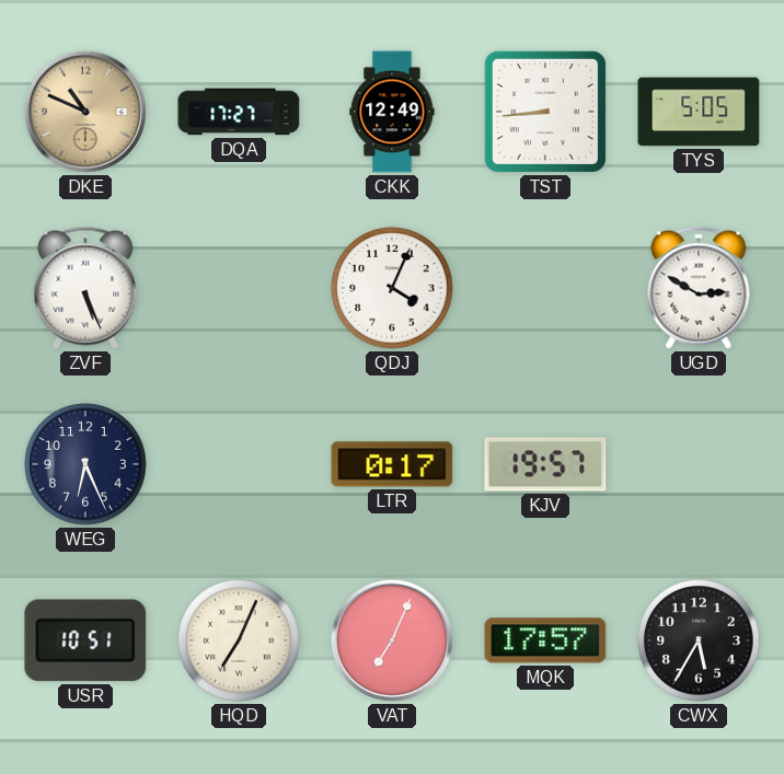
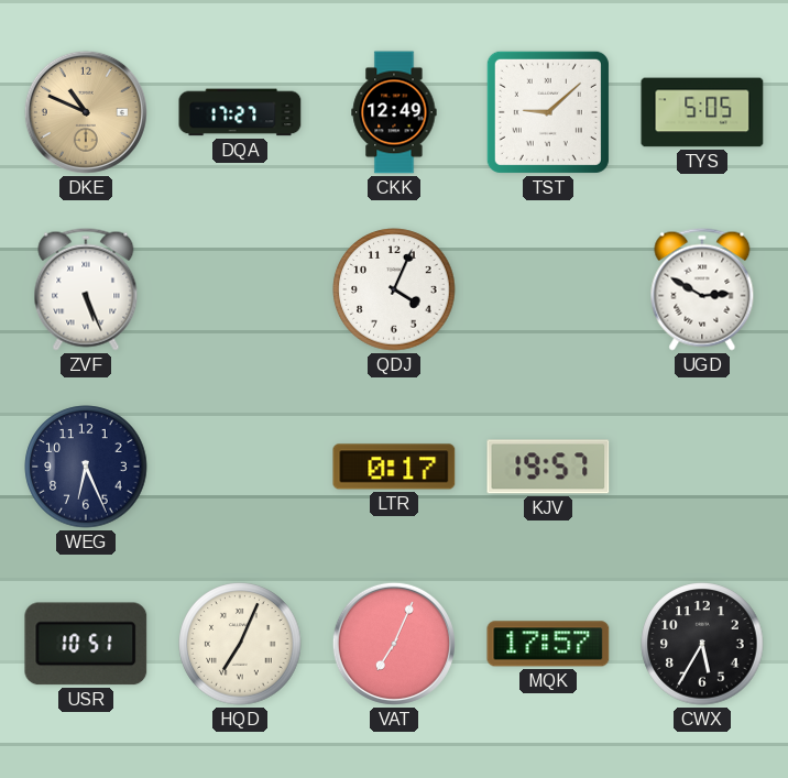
TST: 8:44 -> 9:08 (548, 112)
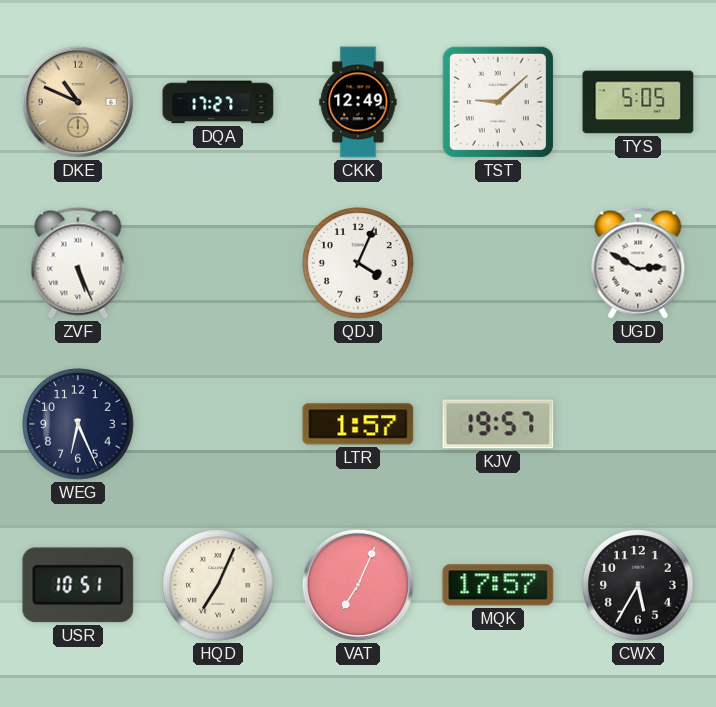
LTR: 0:17 -> 1:57 (358, 424)
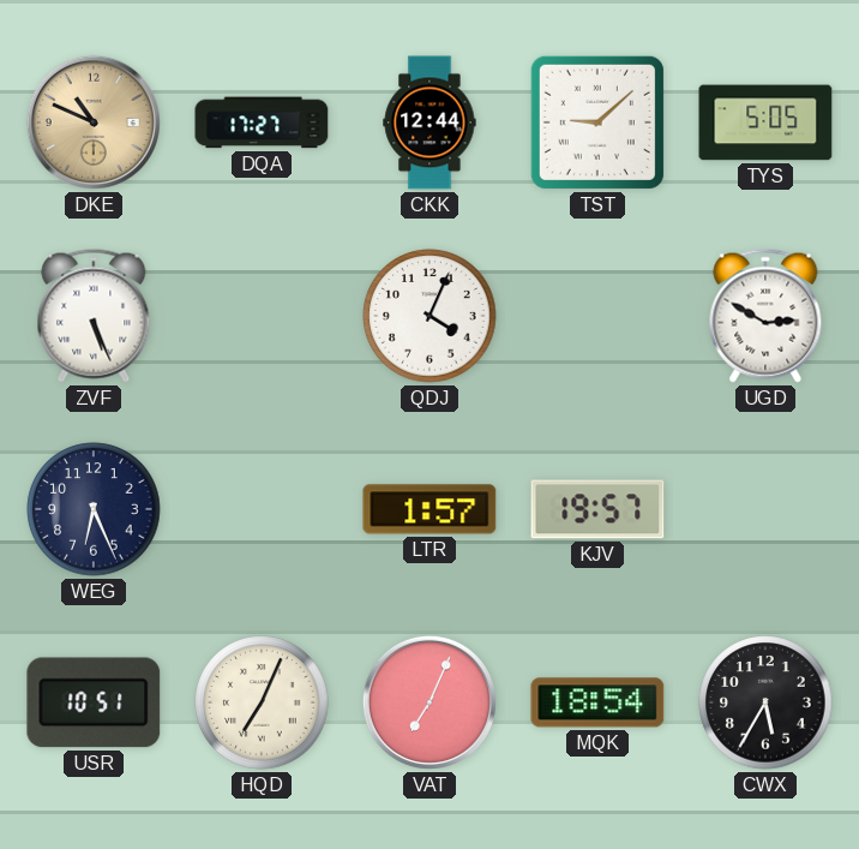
CKK: 12:49 -> 12:44 (429, 122)
MQK: 17:57 -> 18:54 (597, 702)
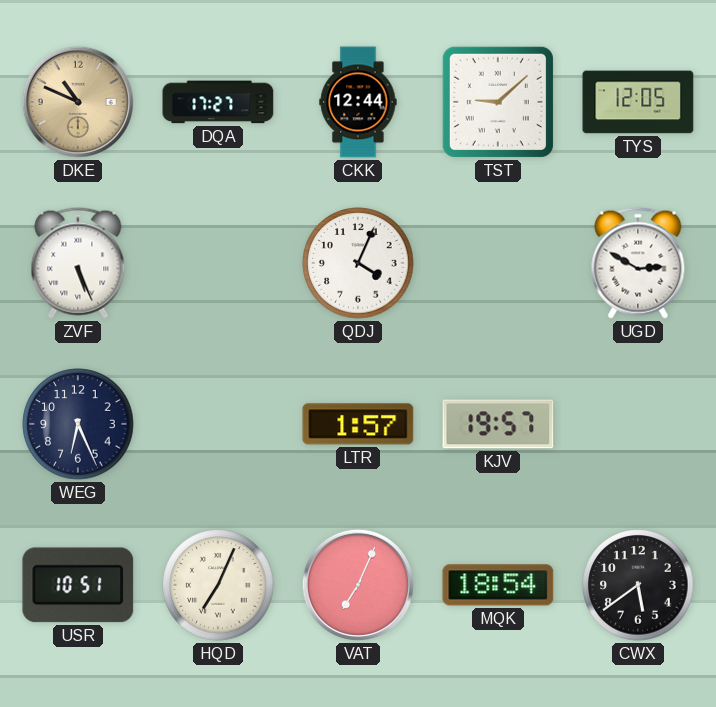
TYS: 5:05 -> 12:05 (638, 102)
CWX: 5:35 -> 5:39 (638, 585)
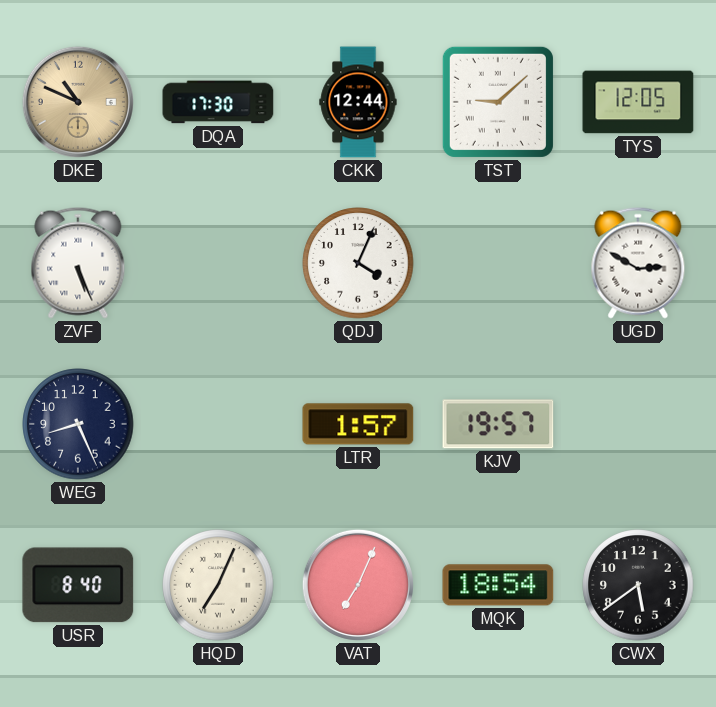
DQA: 17:27 -> 17:30 (218, 102)
WEG: 6:26 -> 8:26 (78, 424)
USR: 10:51 -> 8:40 (78, 585)
